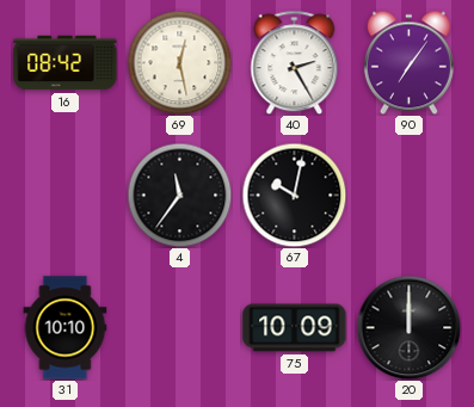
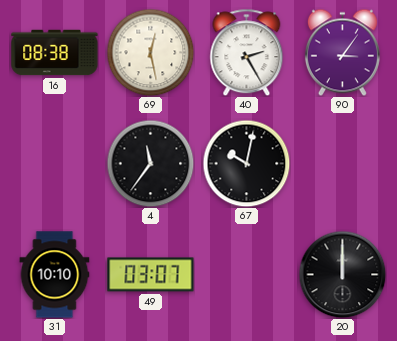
16: 08:42 -> 08:38 (55, 53)
90: 7:06 -> 3:06 (342, 52)
49: none -> 03:07 (151, 275)
75: 10:09 -> none (295, 328)
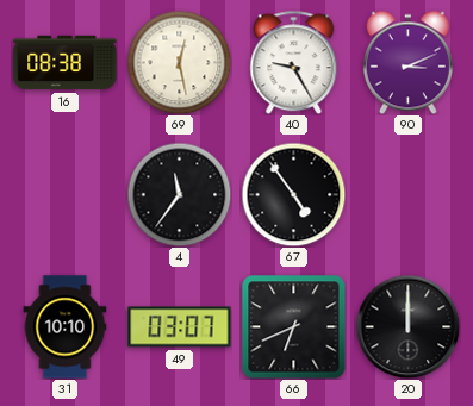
40: 2:25 -> 9:25 (294, 62)
90: 3:06 -> 3:11 (407, 62)
67: 10:02 -> 4:54 (293, 194)
66: none -> 6:41 (294, 327)
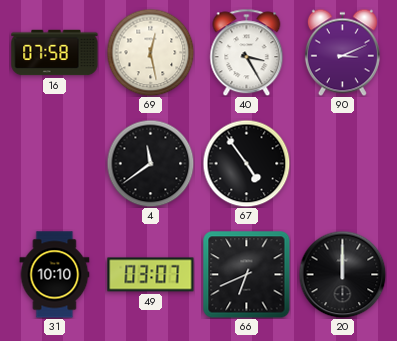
16: 08:38 -> 07:58 (55, 53)
40: 9:25 -> 3:25 (247, 52)
4: 11:36 -> 11:39 (150, 163)
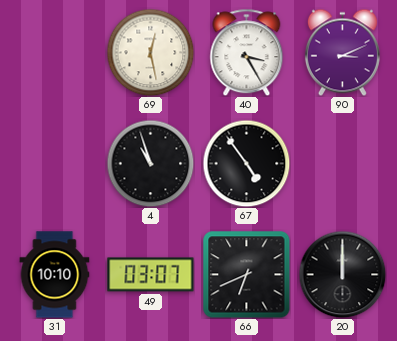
16: 07:58 -> none (55, 53)
4: 11:39 -> 10:57 (150, 163)
